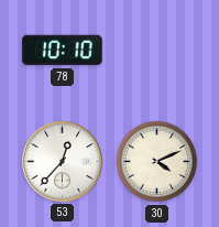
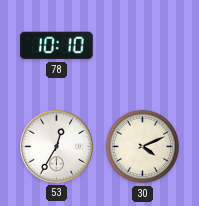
53: 12:37 -> 12:35 (56, 146)
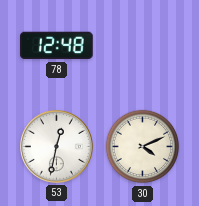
78: 10:10 -> 12:48 (57, 46)
53: 12:35 -> 12:32 (56, 146)
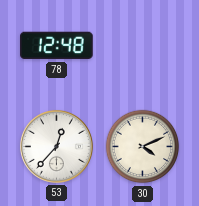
53: 12:32 -> 12:37 (56, 146)
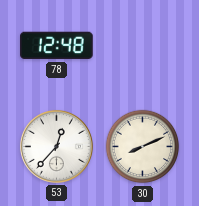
30: 4:11 -> 8:11 (143, 147)
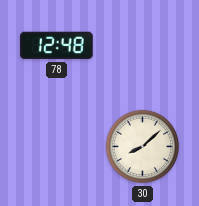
53: 12:37 -> none (56, 146)
30: 8:11 -> 8:08 (143, 147)
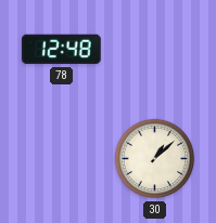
30: 8:08 -> 1:08 (155, 159)
